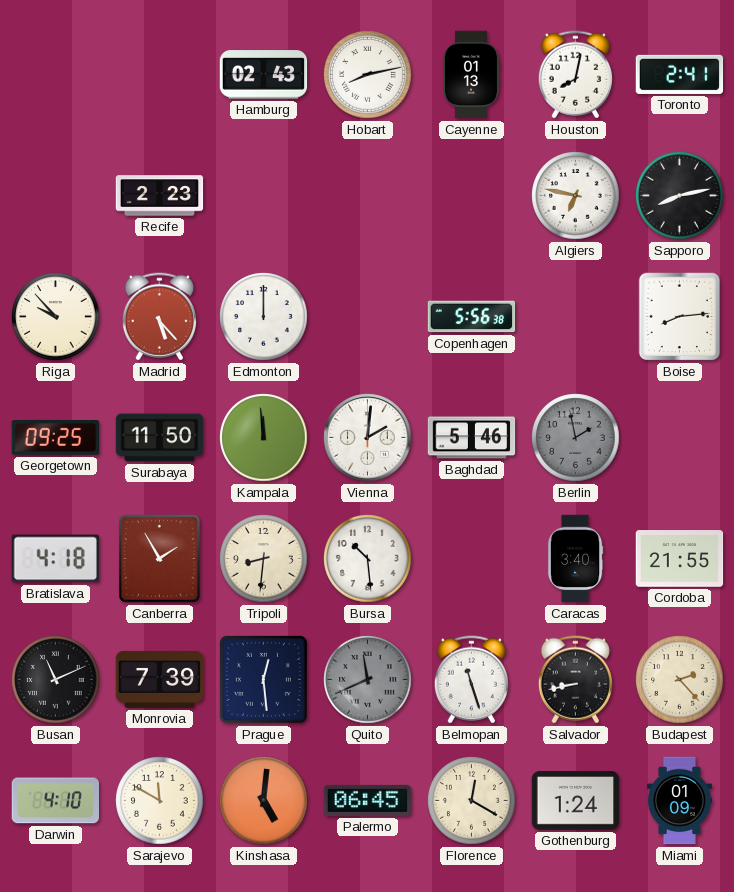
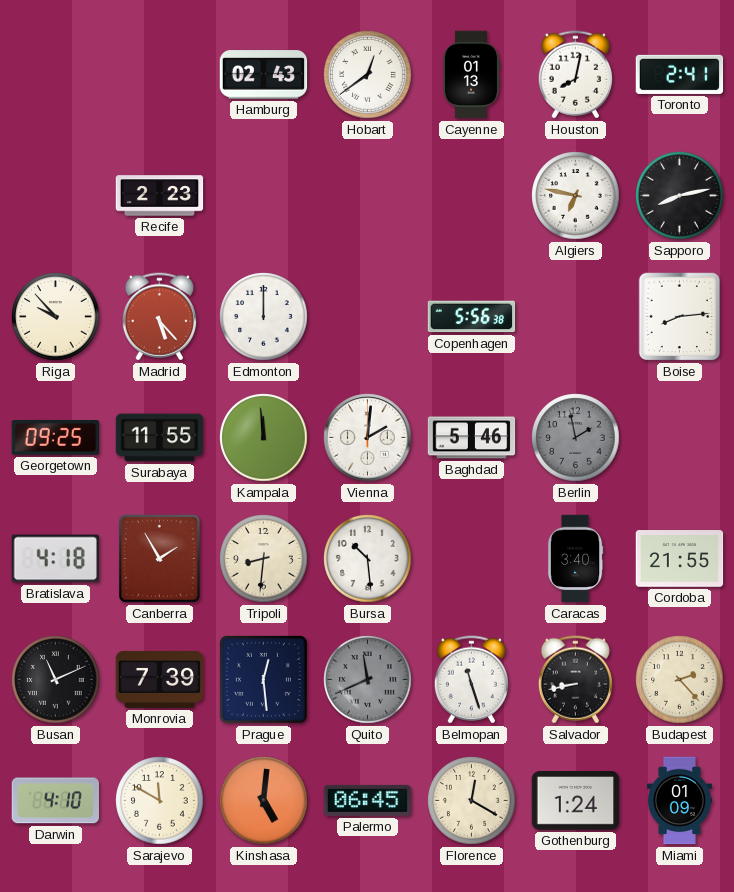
Hobart: 8:13 -> 12:39 (368, 75)
Surabaya: 11:50 -> 11:55 (160, 438)
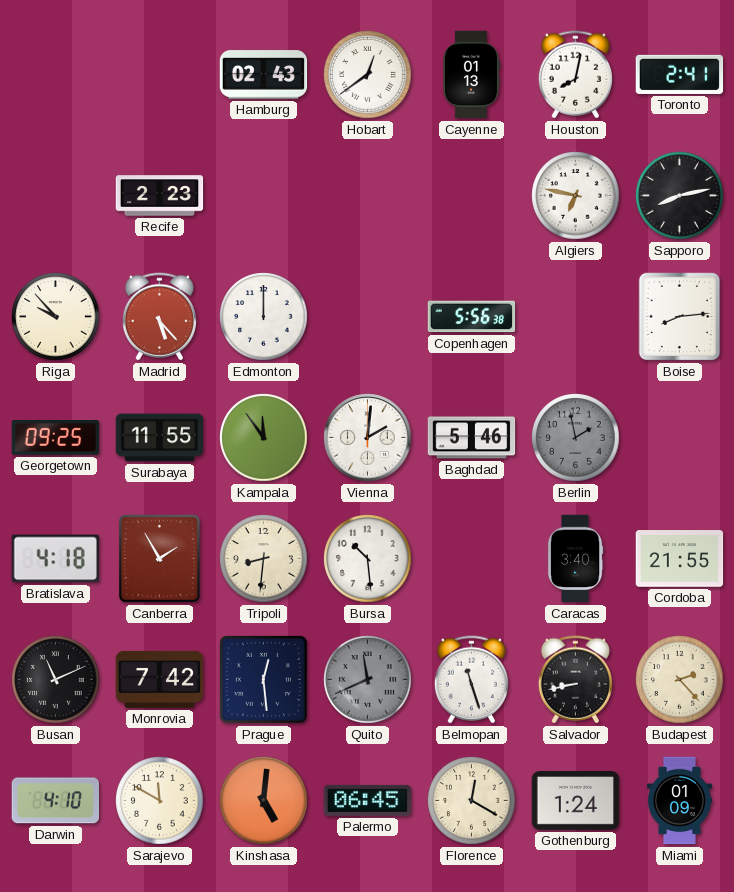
Kampala: 11:59 -> 11:54 (264, 438)
Monrovia: 7:39 -> 7:42 (160, 679)
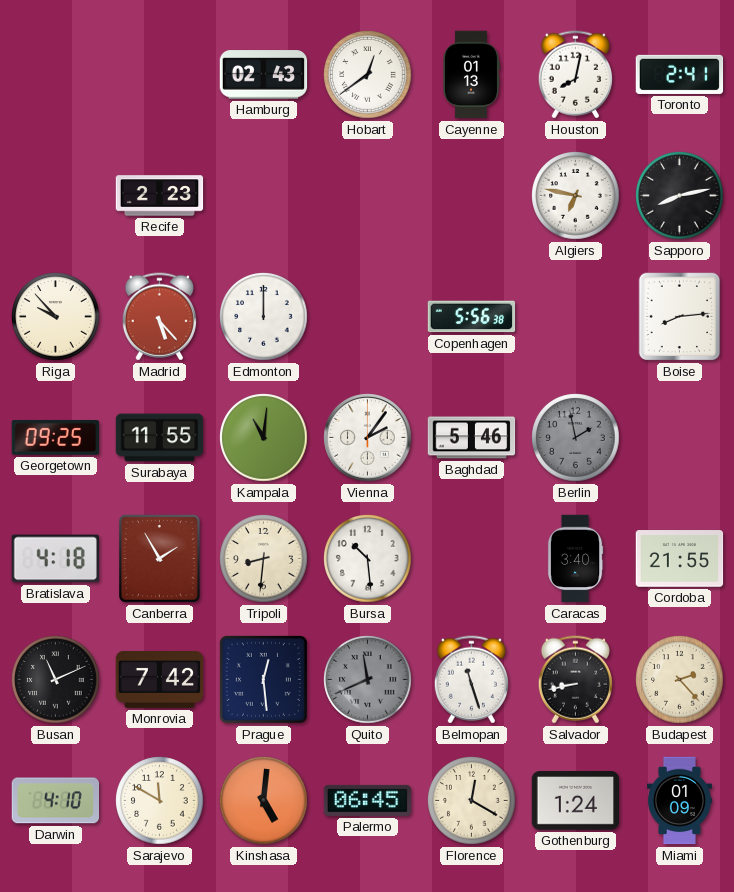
Kampala: 11:54 -> 11:01 (264, 438)
Vienna: 2:01 -> 2:06 (368, 438)
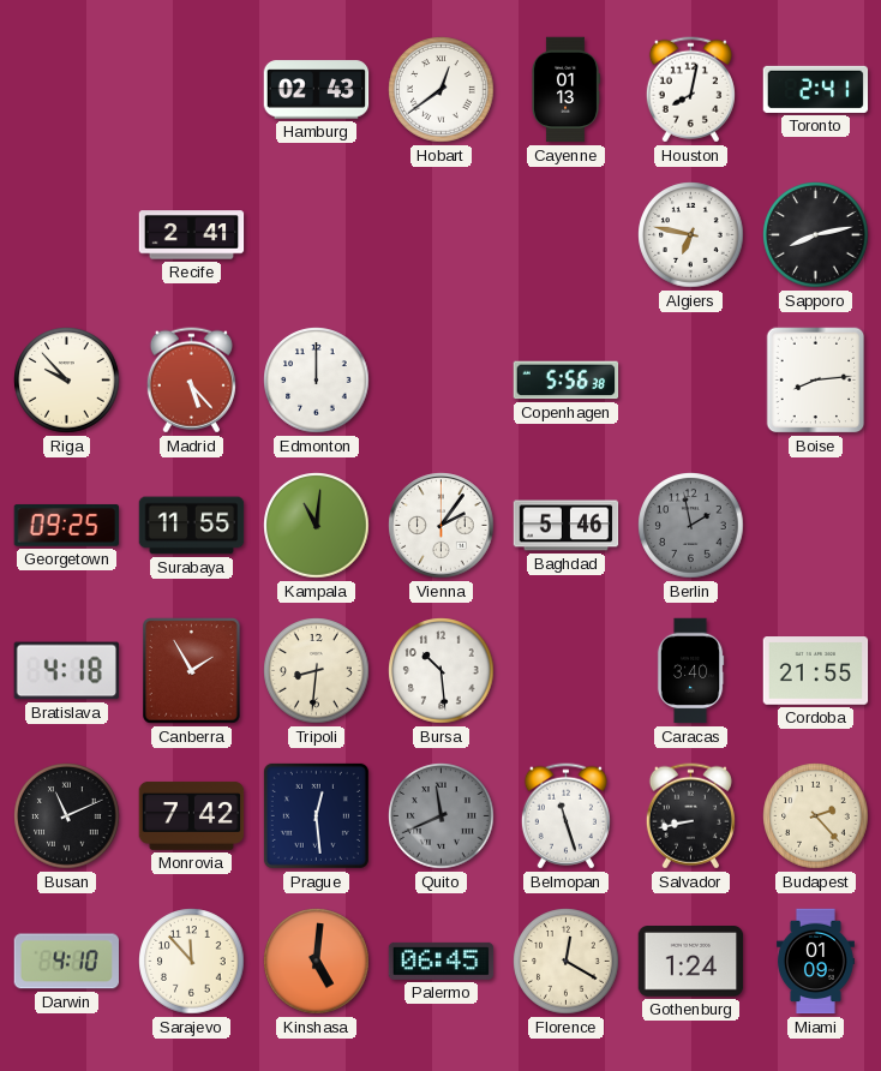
Recife: 2:23 -> 2:41 (192, 235)
Sarajevo: 11:50 -> 11:53 (192, 962)
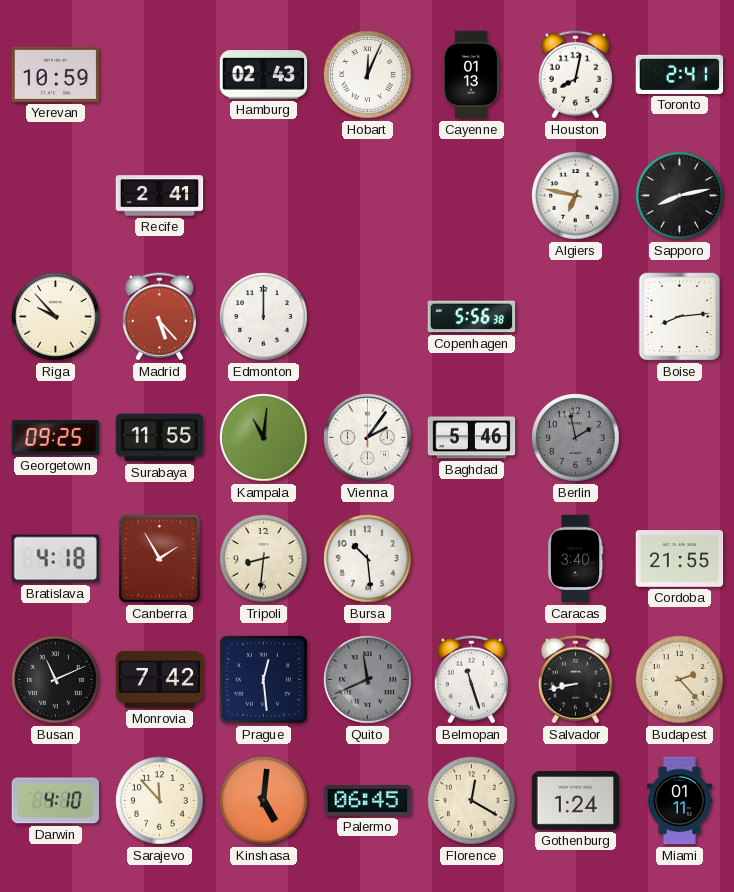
Yerevan: none -> 10:59 (56, 74)
Hobart: 12:39 -> 12:04 (368, 75)
Miami: 01:09 -> 01:11 (679, 801)
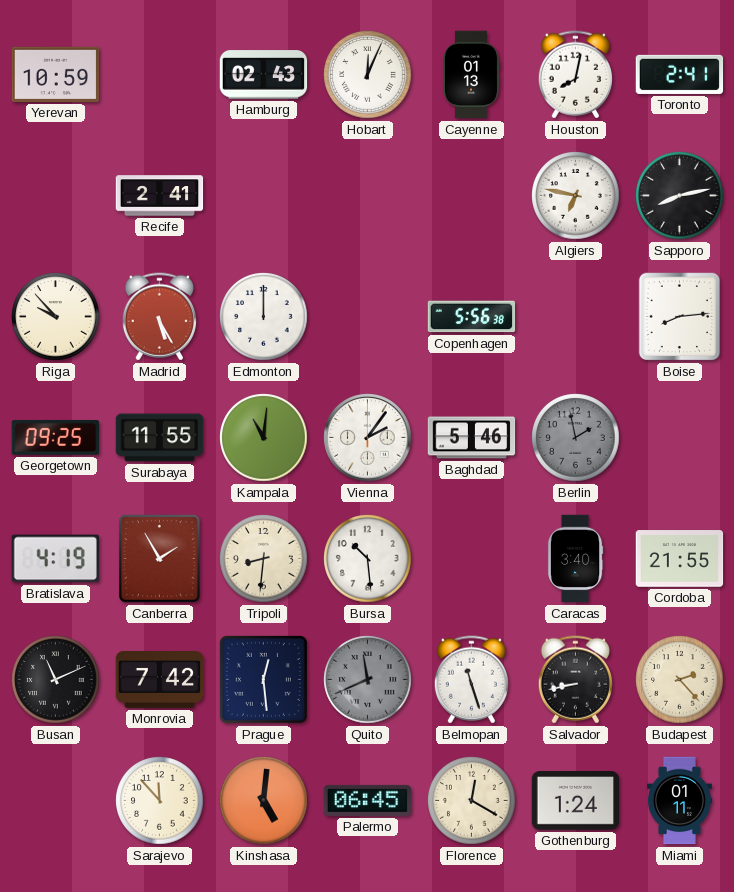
Madrid: 5:23 -> 5:25 (159, 317)
Bratislava: 4:18 -> 4:19 (55, 559)
Darwin: 4:10 -> none (55, 801)
